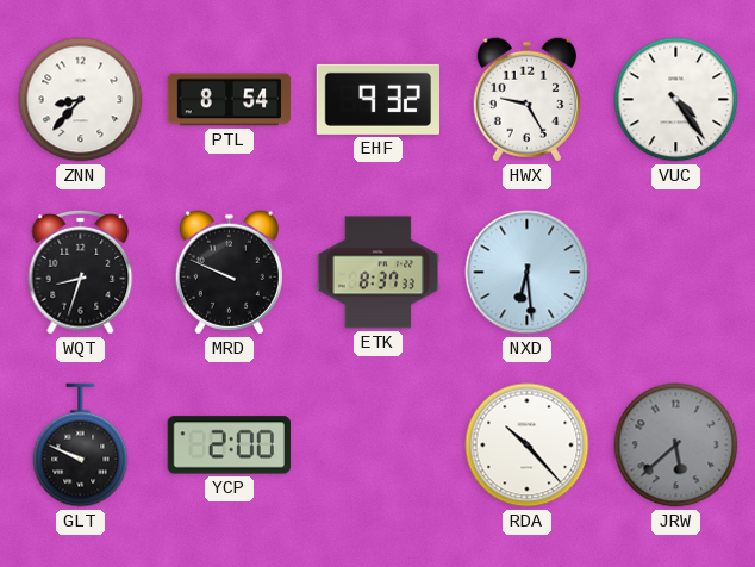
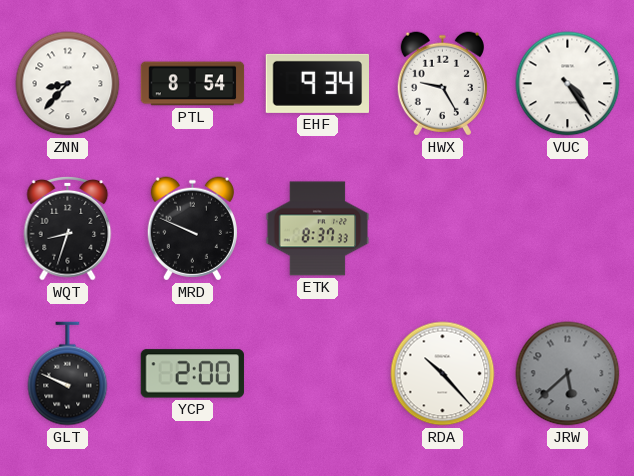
EHF: 9:32 -> 9:34 (317, 83)
NXD: 6:29 -> none (528, 273)
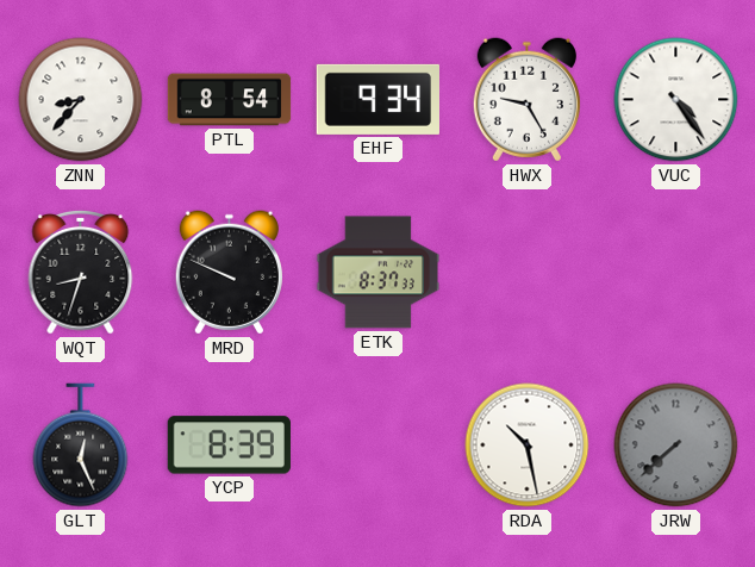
GLT: 9:49 -> 12:26 (81, 445)
YCP: 2:00 -> 8:39 (229, 445)
RDA: 10:23 -> 10:28 (528, 445)
JRW: 5:38 -> 7:38 (676, 445)
